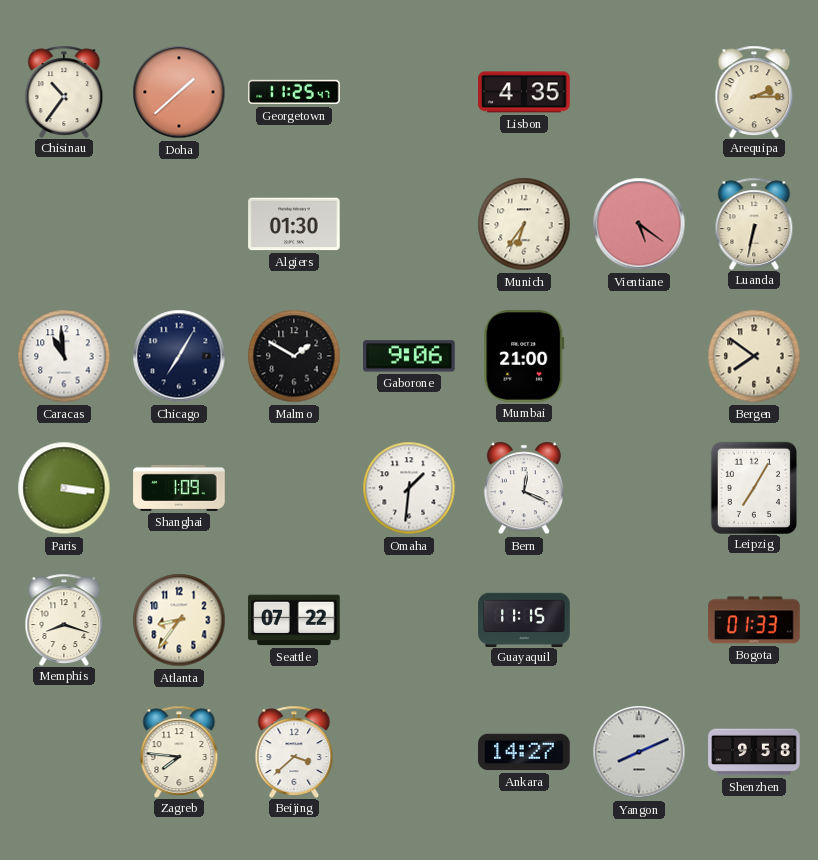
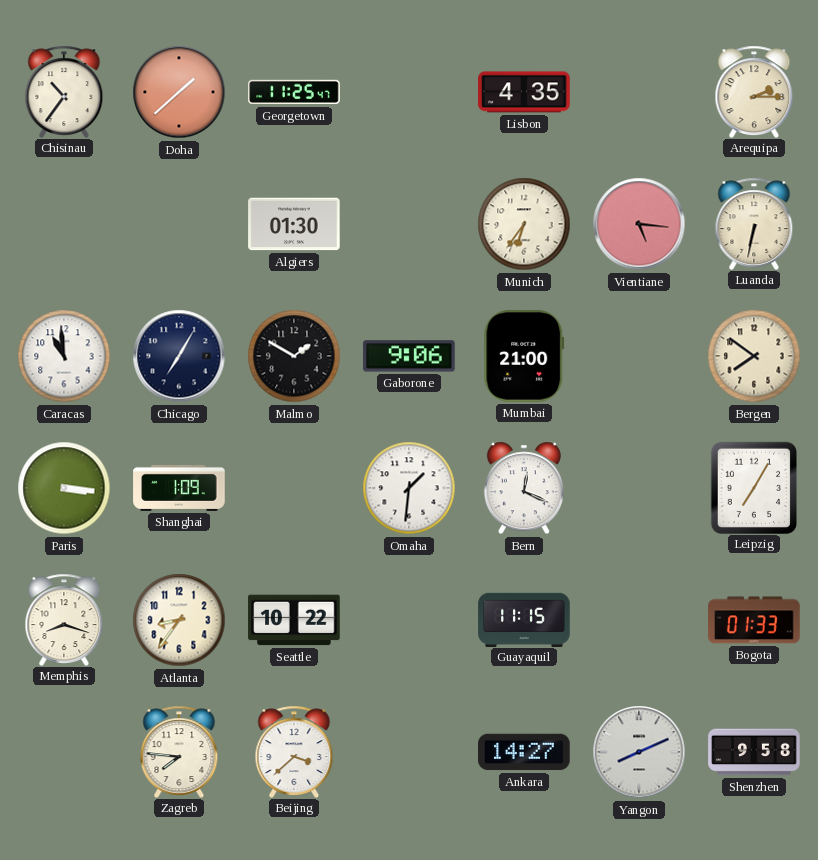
Vientiane: 5:21 -> 5:16 (639, 224)
Seattle: 07:22 -> 10:22 (294, 620)
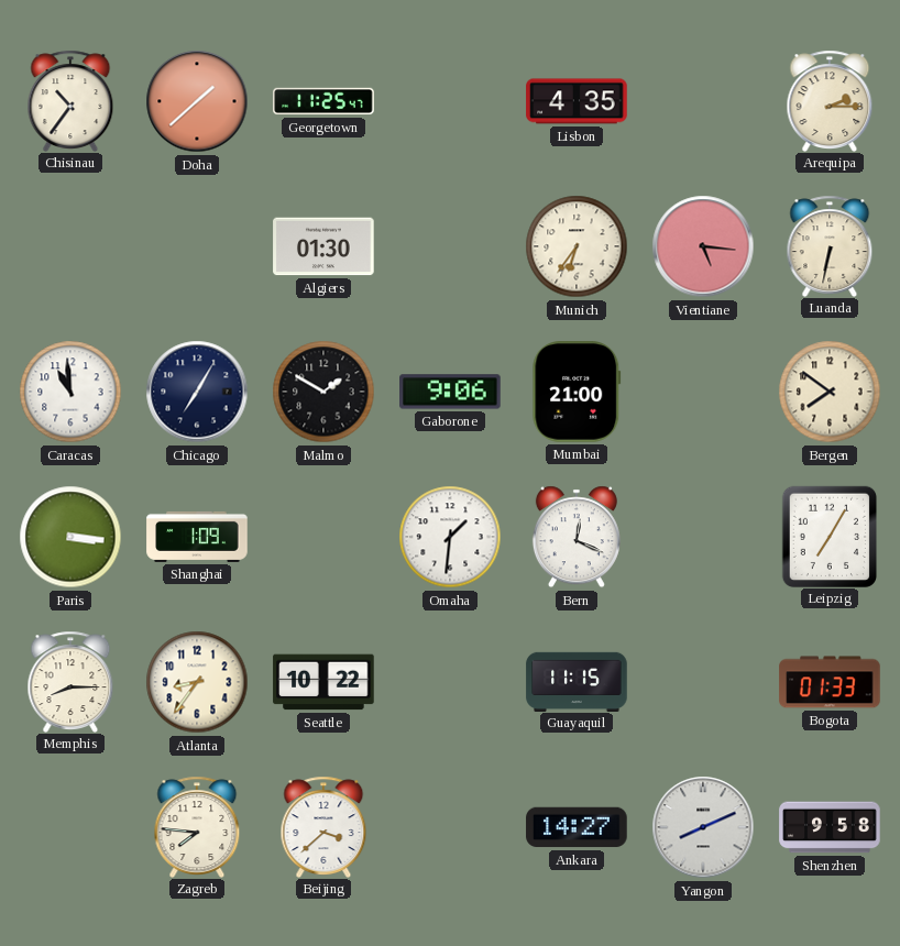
Memphis: 8:18 -> 8:15 (70, 681)
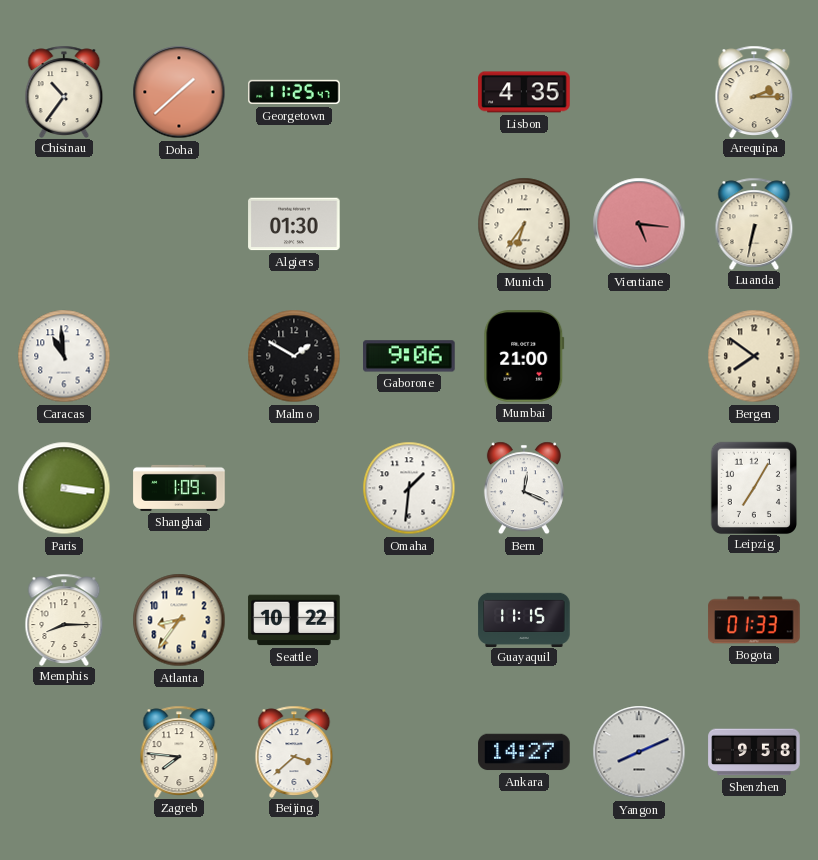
Chicago: 7:05 -> none (197, 392)
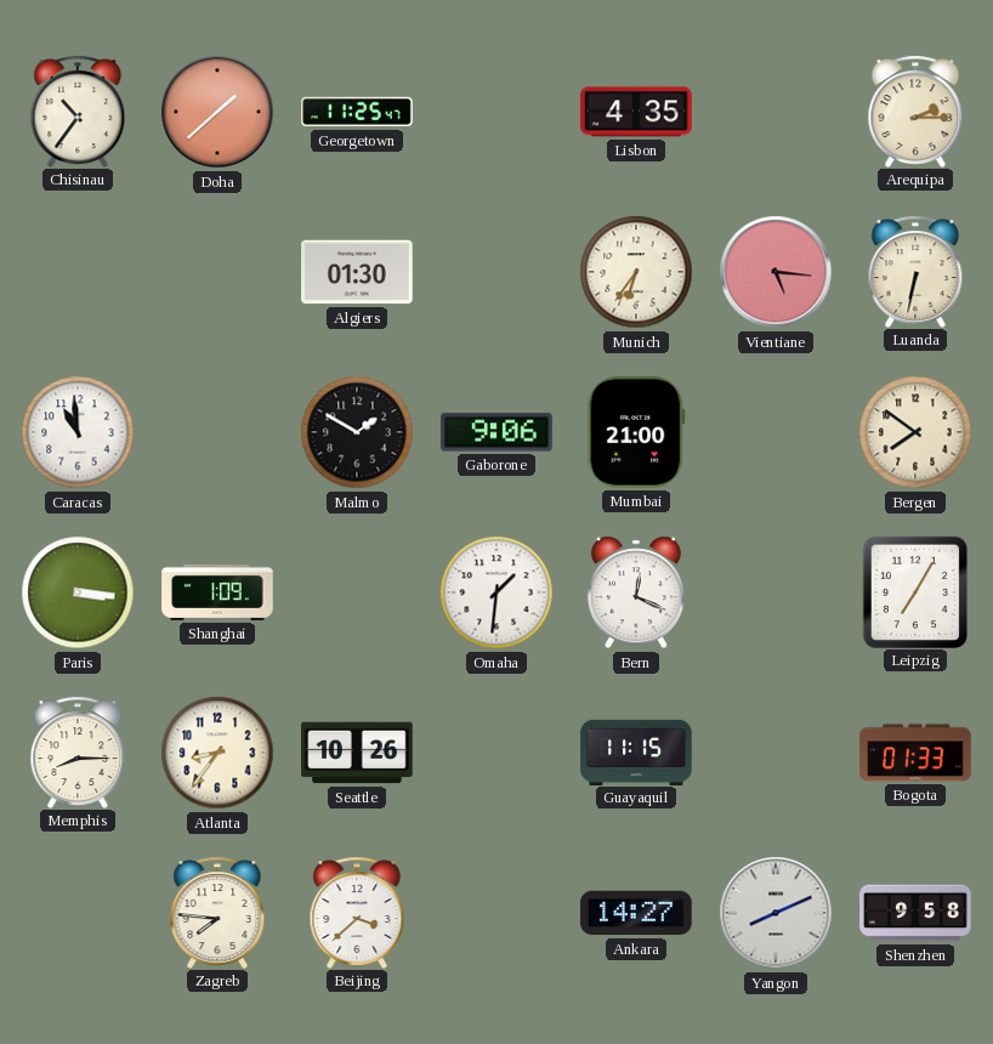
Seattle: 10:22 -> 10:26 (357, 753)
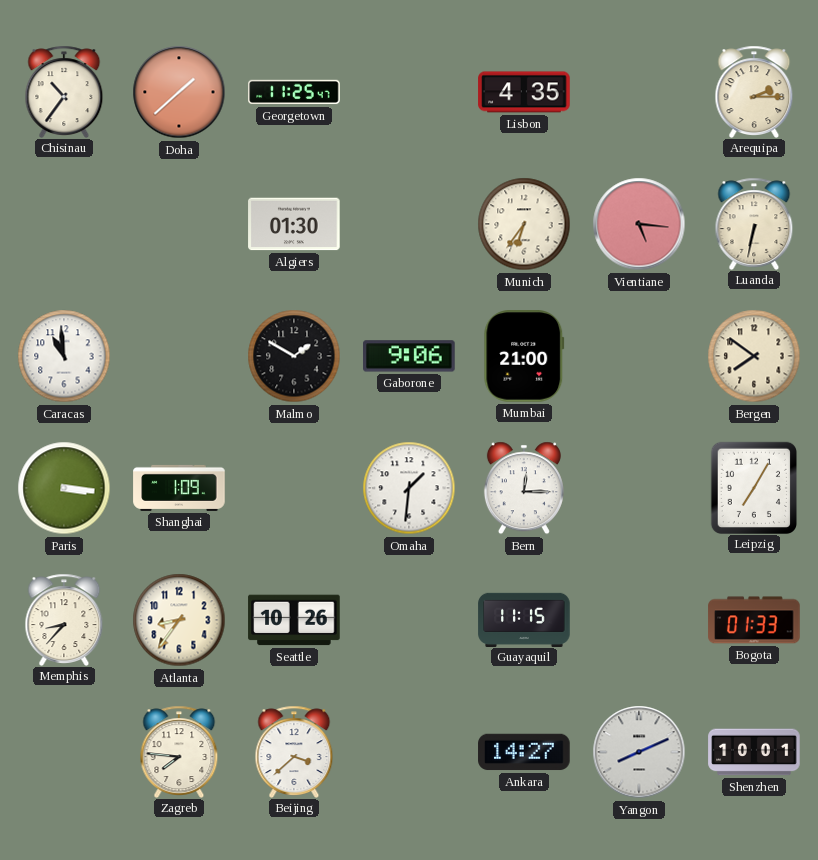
Bern: 12:19 -> 12:15 (524, 488)
Memphis: 8:15 -> 8:37 (64, 619)
Shenzhen: 9:58 -> 10:01 (754, 752)
